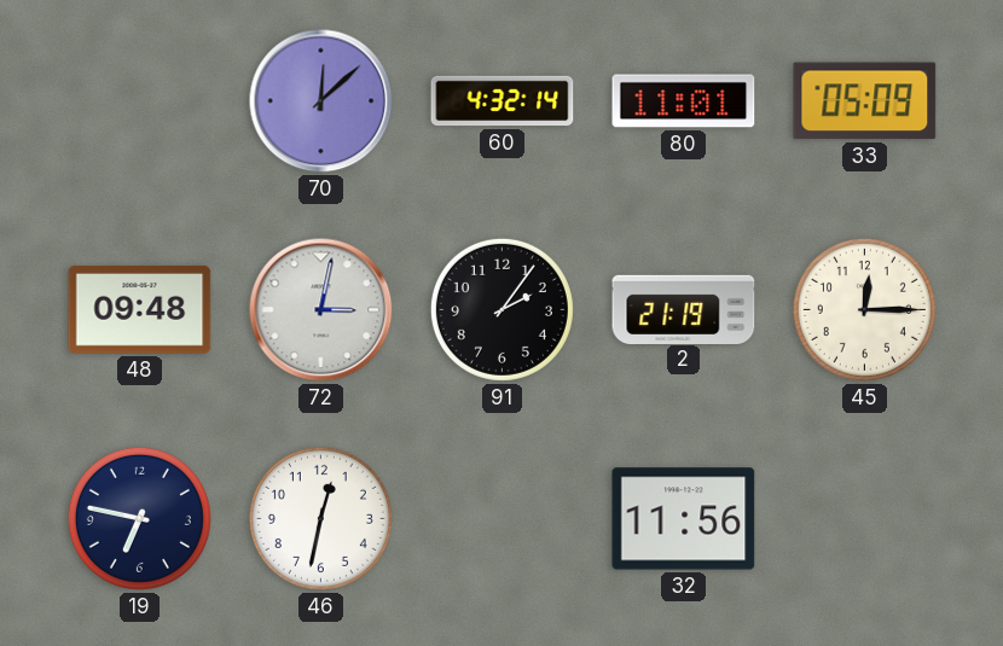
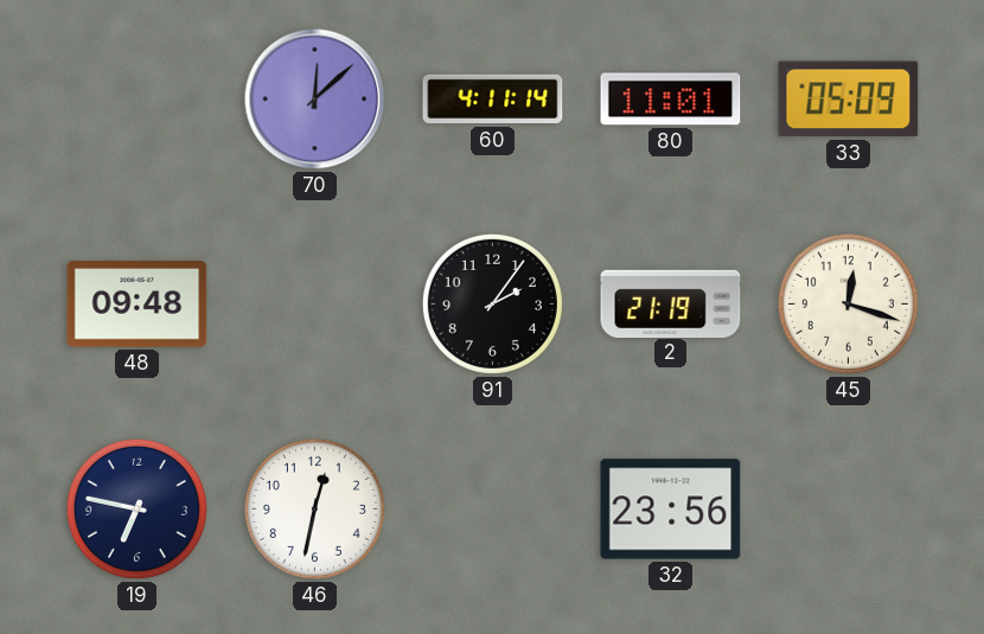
60: 4:32 -> 4:11 (493, 100)
72: 3:02 -> none (321, 310)
45: 12:15 -> 12:18 (848, 303)
32: 11:56 -> 23:56 (671, 510)
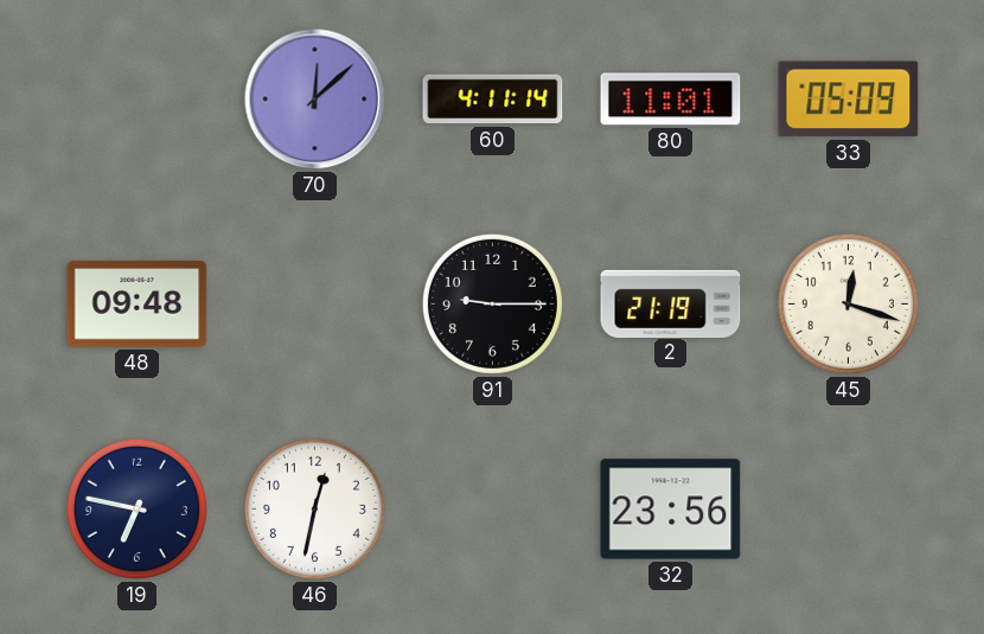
91: 2:06 -> 9:15 (492, 303)
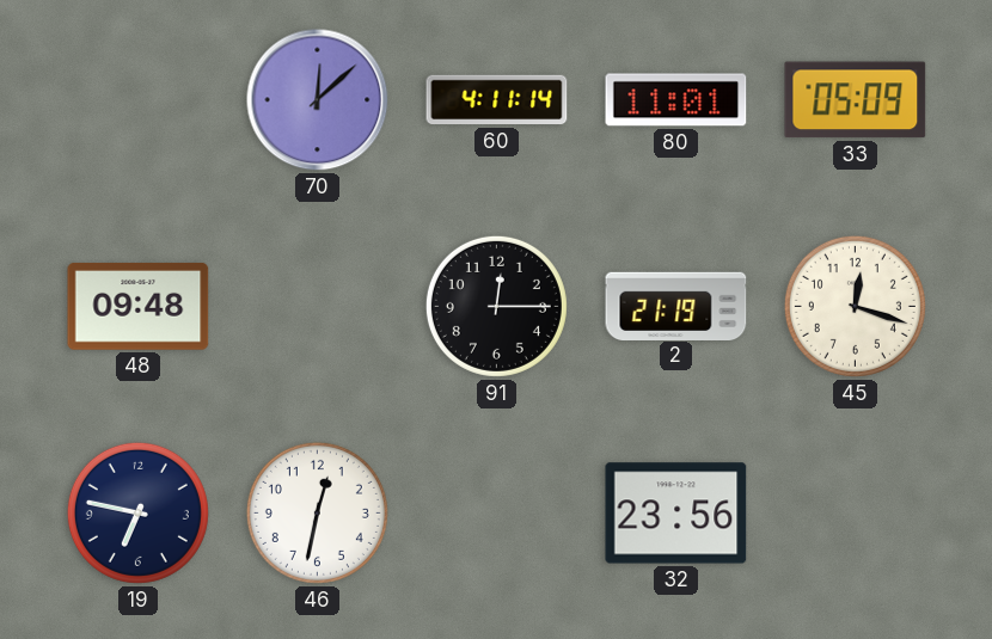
91: 9:15 -> 12:15 (496, 306)
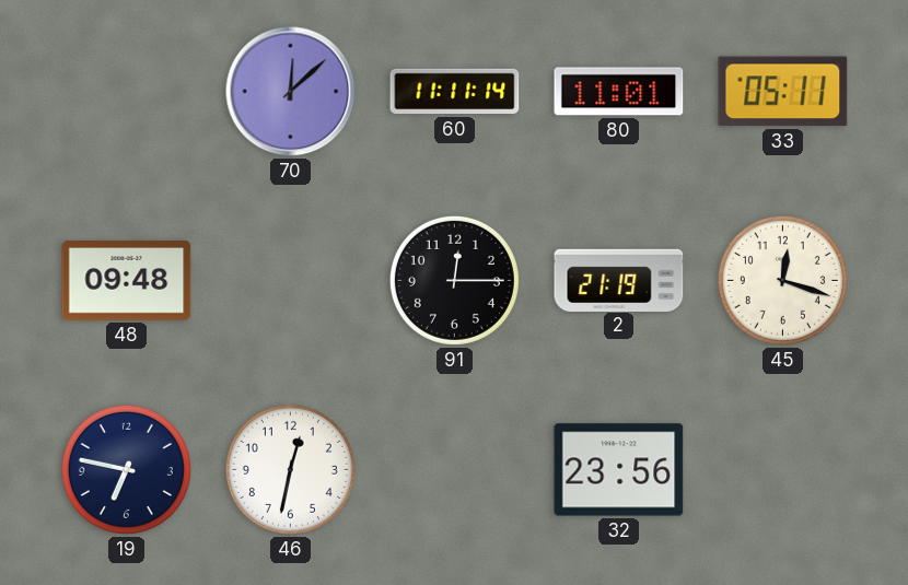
60: 4:11 -> 11:11 (455, 92)
33: 05:09 -> 05:11 (783, 92)
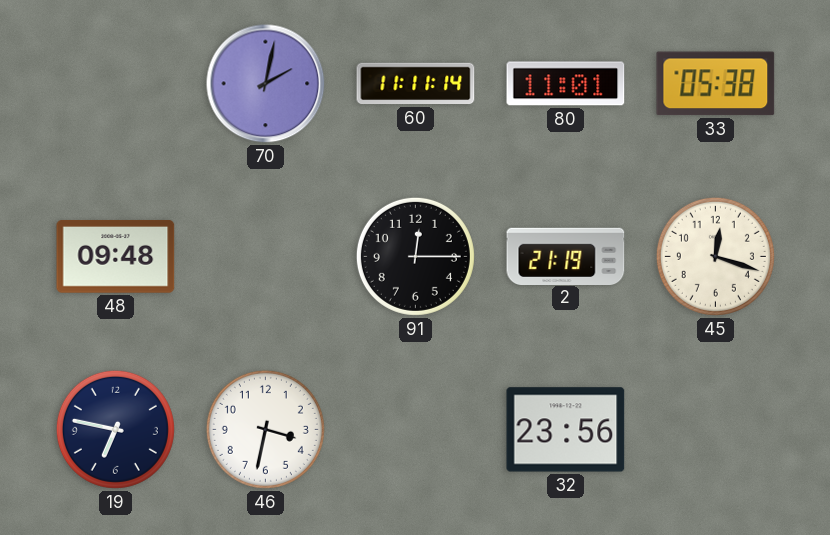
70: 12:08 -> 2:02 (266, 84)
33: 05:11 -> 05:38 (716, 84)
46: 12:32 -> 3:32 (265, 429)
